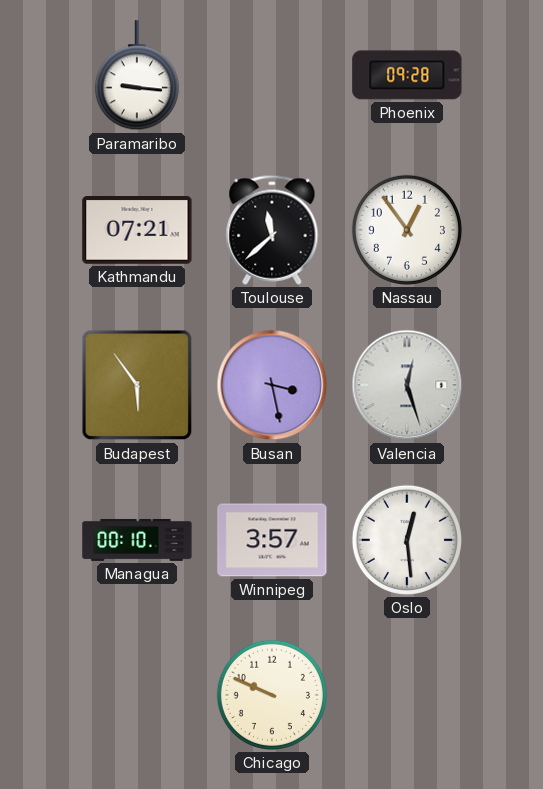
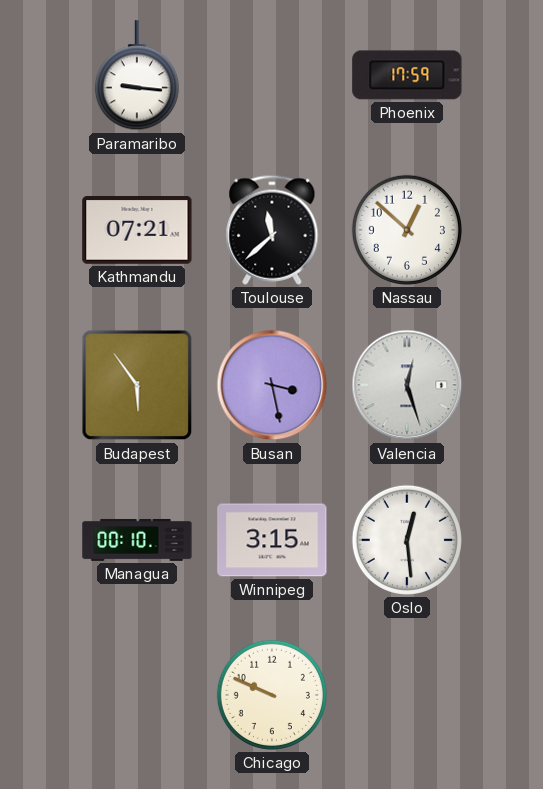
Phoenix: 09:28 -> 17:59 (407, 75)
Nassau: 12:54 -> 12:52 (407, 230)
Winnipeg: 3:57 -> 3:15 (272, 540)
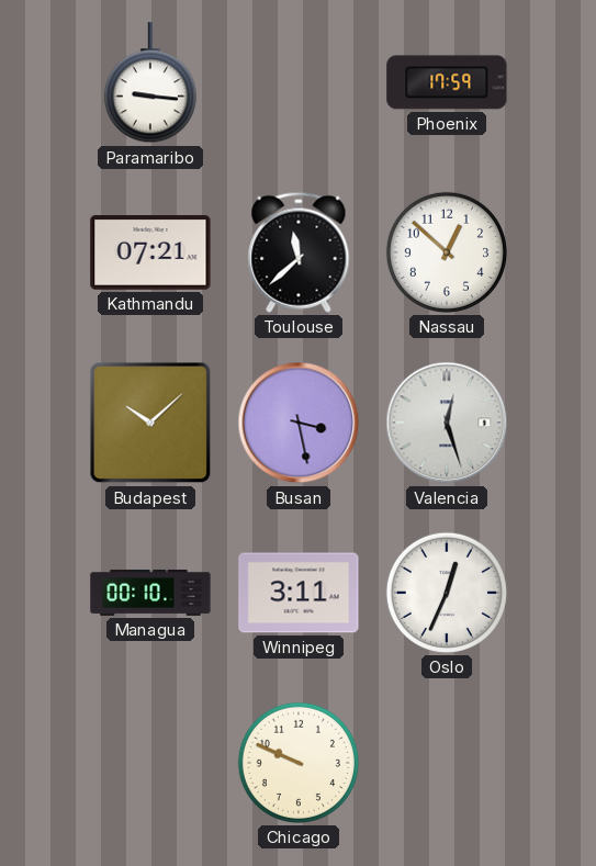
Budapest: 5:54 -> 10:08 (150, 423)
Winnipeg: 3:15 -> 3:11 (299, 593)
Oslo: 12:29 -> 12:34 (447, 593)
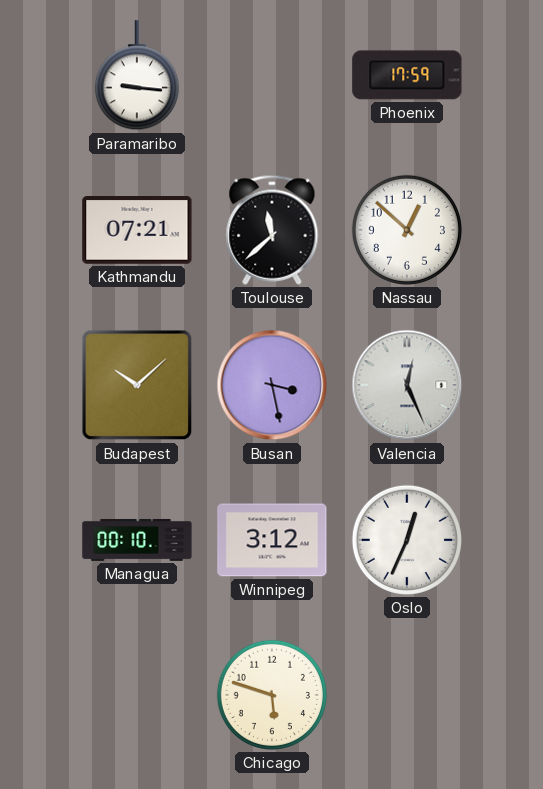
Valencia: 12:27 -> 12:26 (407, 385)
Winnipeg: 3:11 -> 3:12 (272, 540)
Chicago: 9:49 -> 5:48 (272, 695)
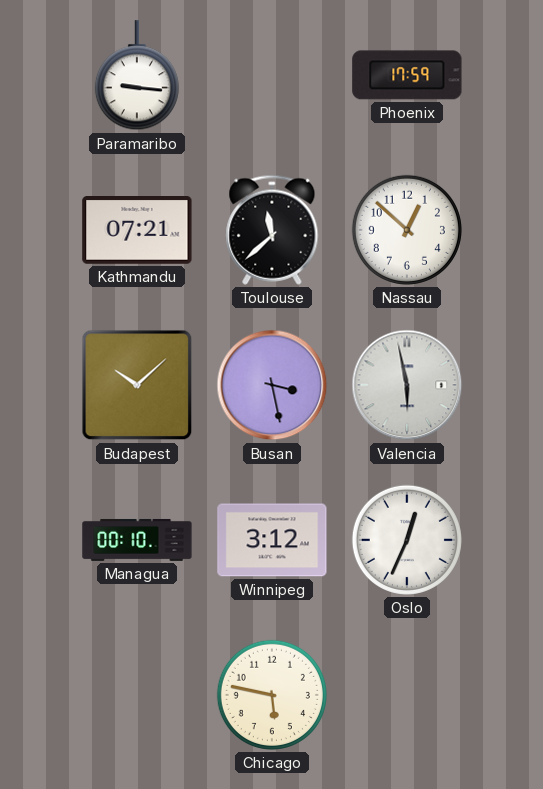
Valencia: 12:26 -> 5:58 (407, 385)
Chicago: 5:48 -> 5:47 (272, 695)
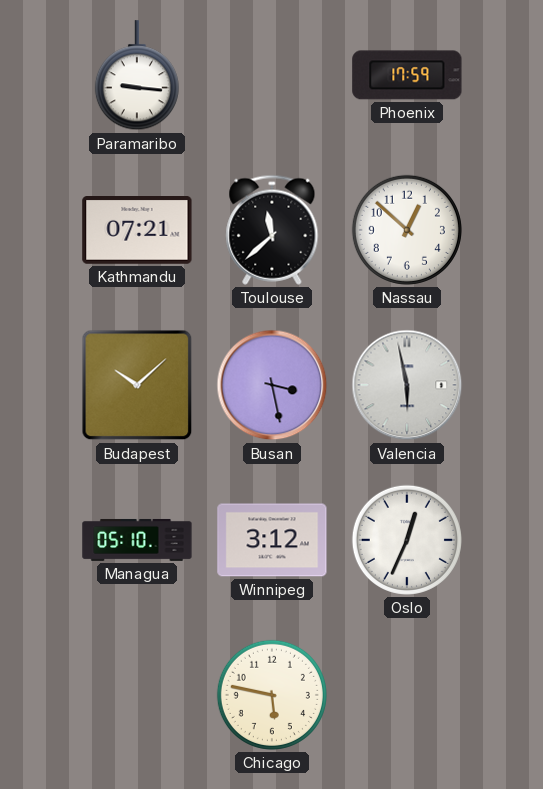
Managua: 00:10 -> 05:10 (137, 540)
